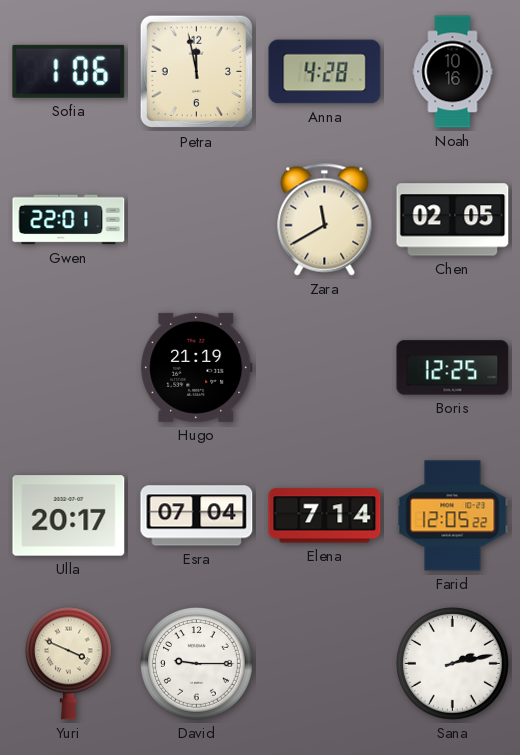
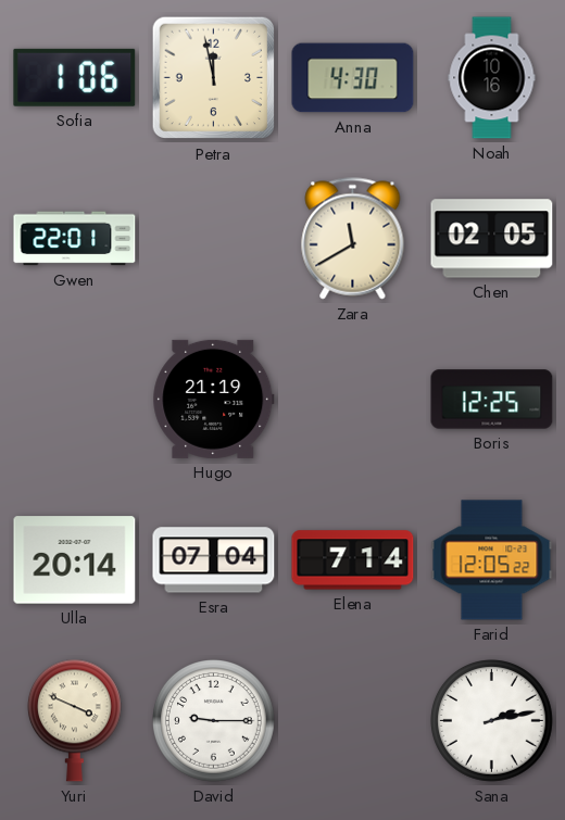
Anna: 4:28 -> 4:30 (353, 78)
Ulla: 20:17 -> 20:14 (75, 560)
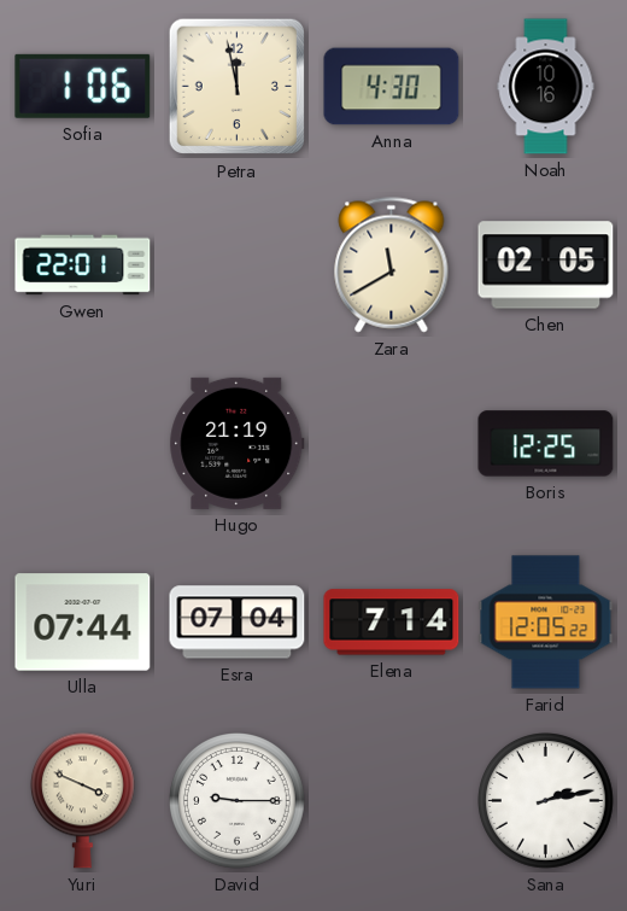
Ulla: 20:14 -> 07:44 (83, 623)
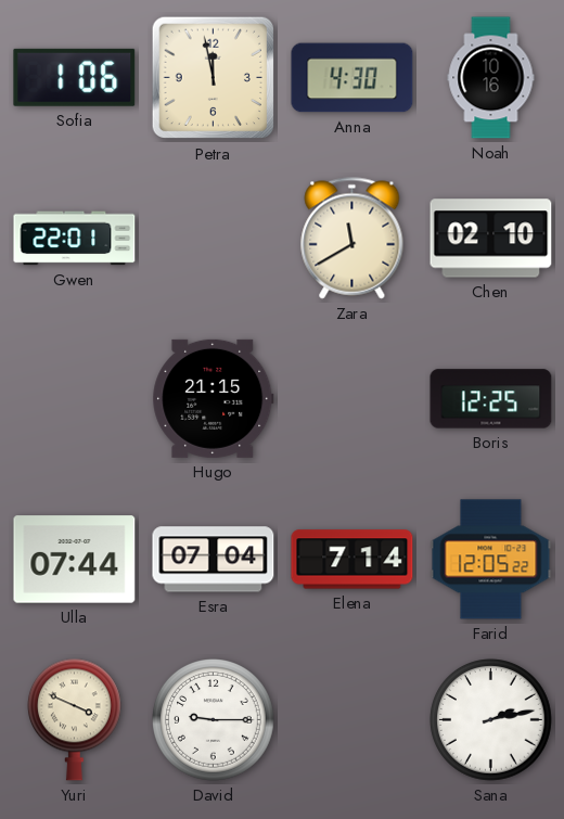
Chen: 02:05 -> 02:10 (491, 239)
Hugo: 21:19 -> 21:15 (214, 398)
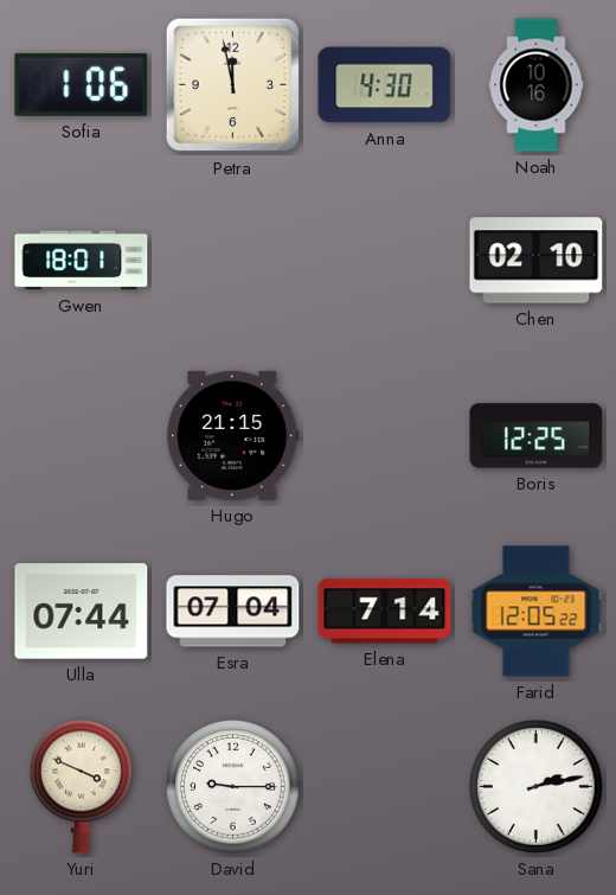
Gwen: 22:01 -> 18:01 (82, 261)
Zara: 11:40 -> none (352, 239)
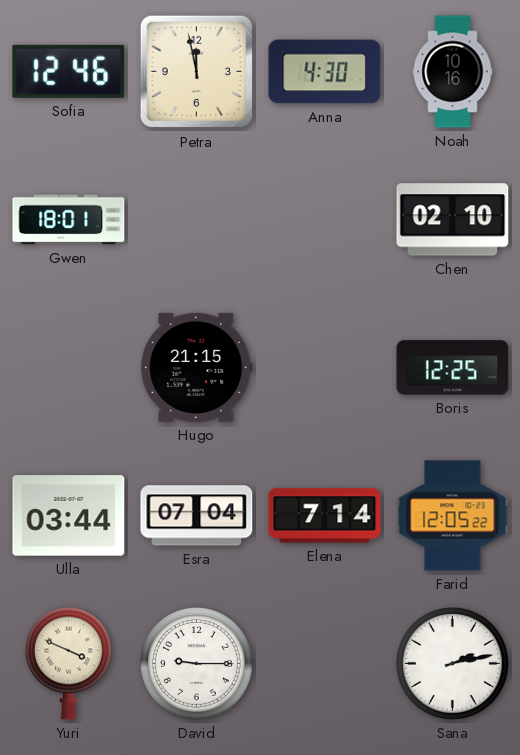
Sofia: 1:06 -> 12:46 (69, 71)
Ulla: 07:44 -> 03:44 (69, 516)
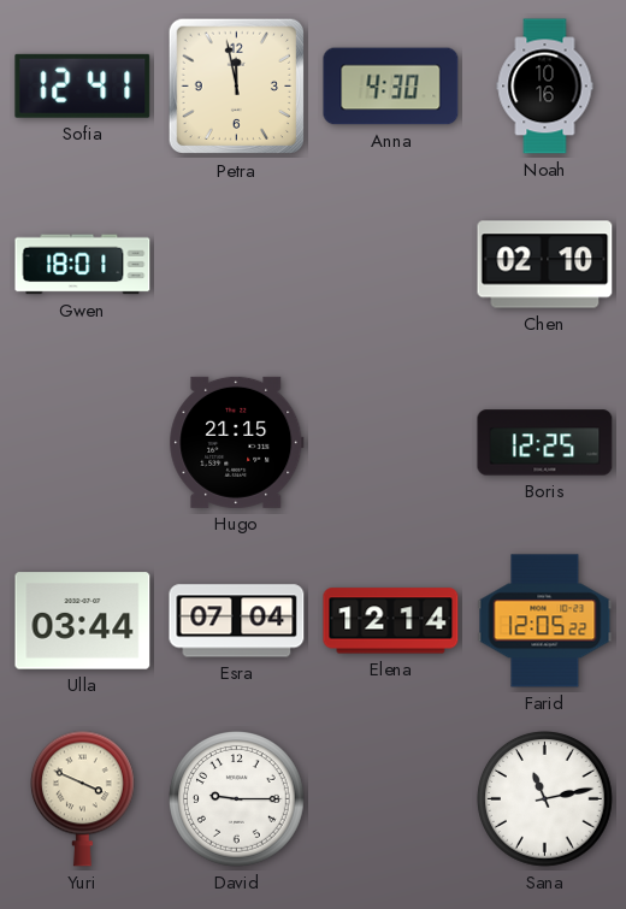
Sofia: 12:46 -> 12:41 (83, 85)
Elena: 7:14 -> 12:14 (391, 621)
Sana: 2:13 -> 11:13 (545, 799)
